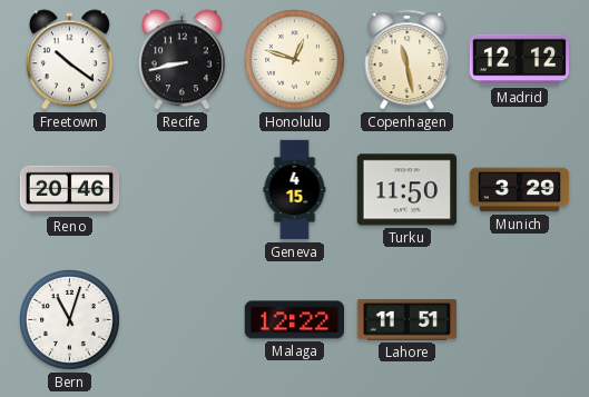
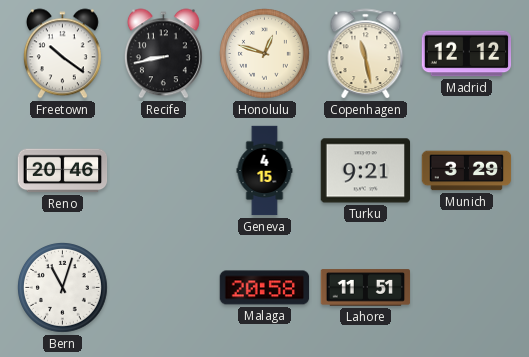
Turku: 11:50 -> 9:21 (366, 171)
Malaga: 12:22 -> 20:58 (265, 288)
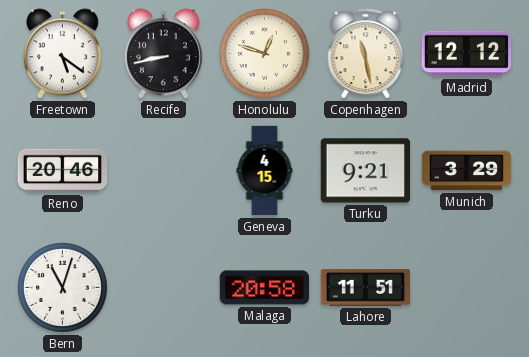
Freetown: 10:21 -> 5:21 (62, 54)
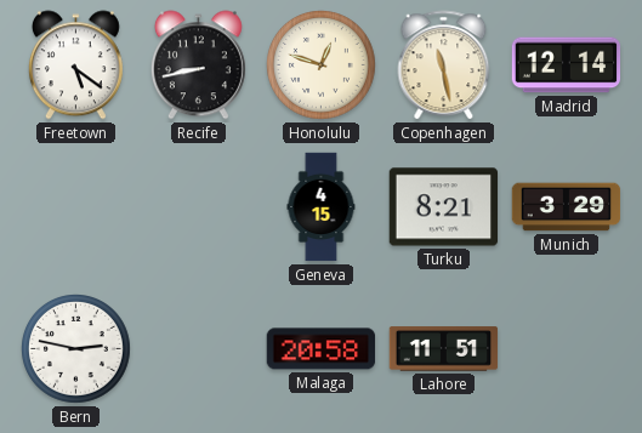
Madrid: 12:12 -> 12:14 (567, 65)
Reno: 20:46 -> none (63, 171)
Turku: 9:21 -> 8:21 (444, 207)
Bern: 11:03 -> 2:47 (76, 349)
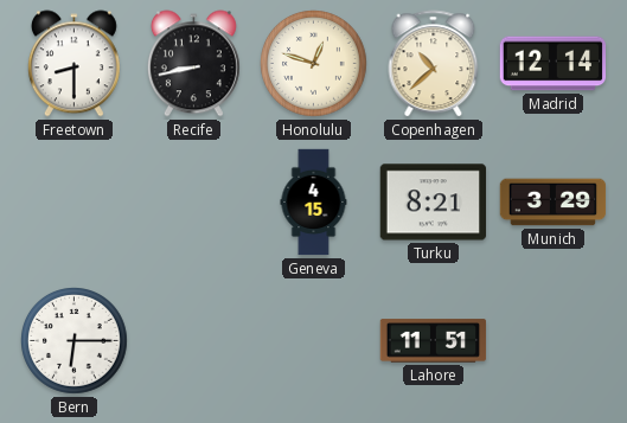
Freetown: 5:21 -> 8:30 (73, 64)
Copenhagen: 11:28 -> 10:38 (434, 64)
Bern: 2:47 -> 6:15 (75, 341)
Malaga: 20:58 -> none (322, 349)
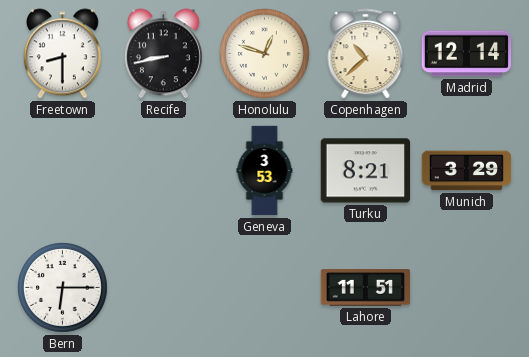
Geneva: 4:15 -> 3:53 (265, 171)
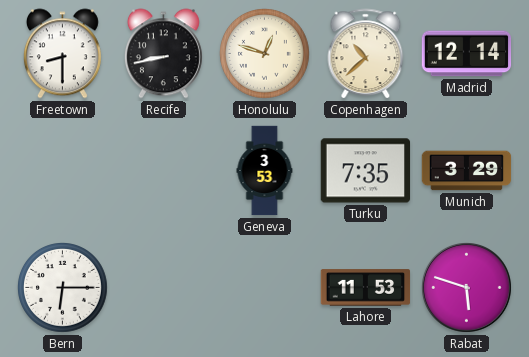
Turku: 8:21 -> 7:35 (366, 171)
Lahore: 11:51 -> 11:53 (366, 288)
Rabat: none -> 5:48 (467, 288)
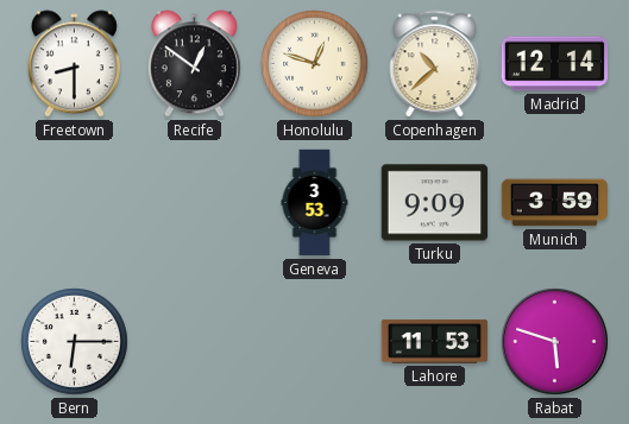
Recife: 8:43 -> 12:51 (194, 64)
Turku: 7:35 -> 9:09 (435, 203)
Munich: 3:29 -> 3:59 (555, 203)
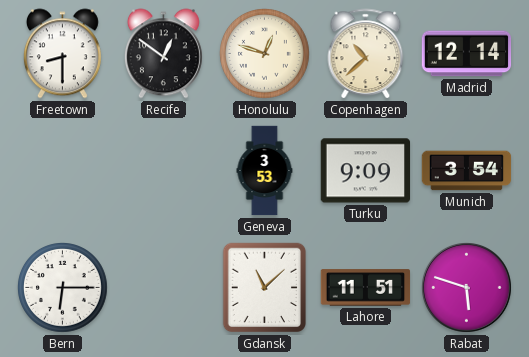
Munich: 3:59 -> 3:54 (467, 171)
Gdansk: none -> 11:08 (265, 288)
Lahore: 11:53 -> 11:51 (366, 288)
